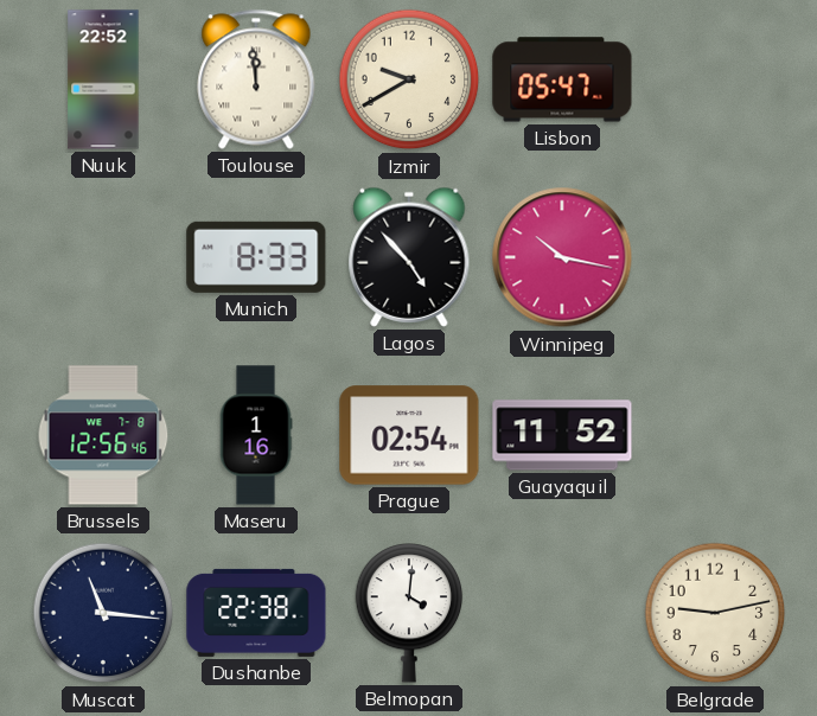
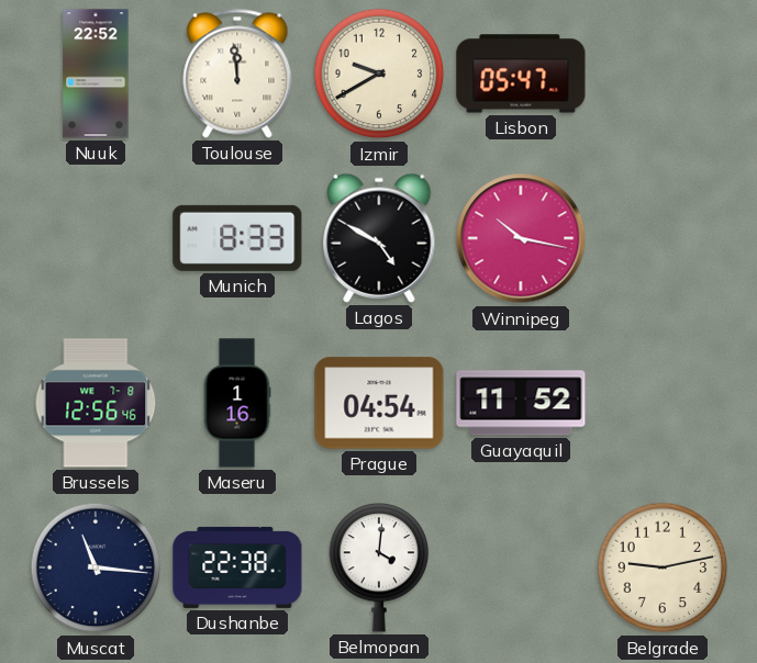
Lagos: 4:53 -> 4:50 (379, 238)
Prague: 02:54 -> 04:54 (379, 403)
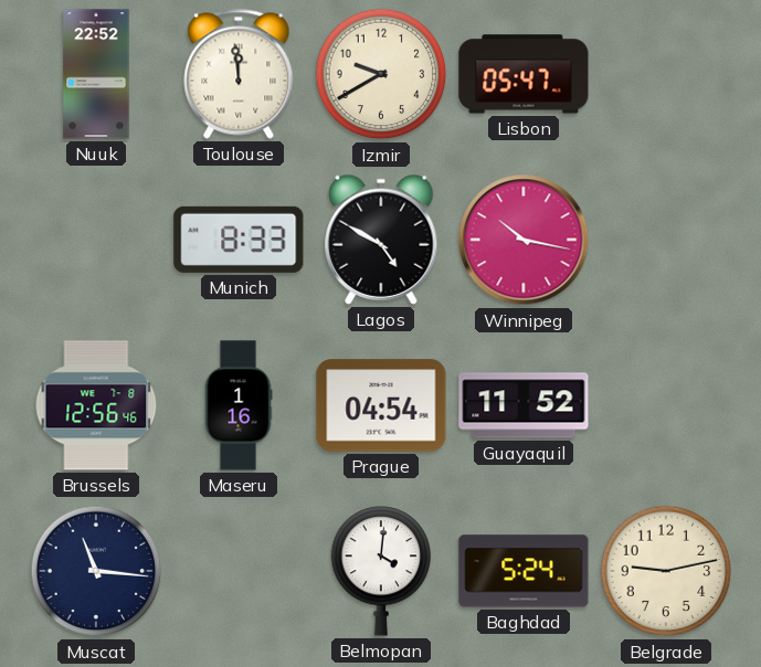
Dushanbe: 22:38 -> none (237, 568)
Baghdad: none -> 5:24 (524, 571)
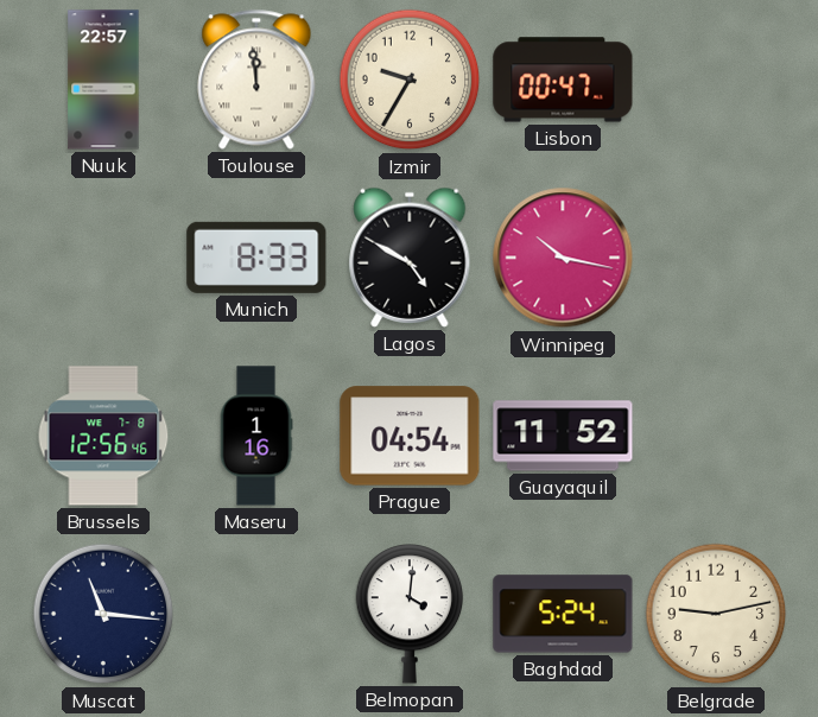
Nuuk: 22:52 -> 22:57 (103, 80)
Izmir: 9:40 -> 9:35 (410, 80)
Lisbon: 05:47 -> 00:47 (563, 80)
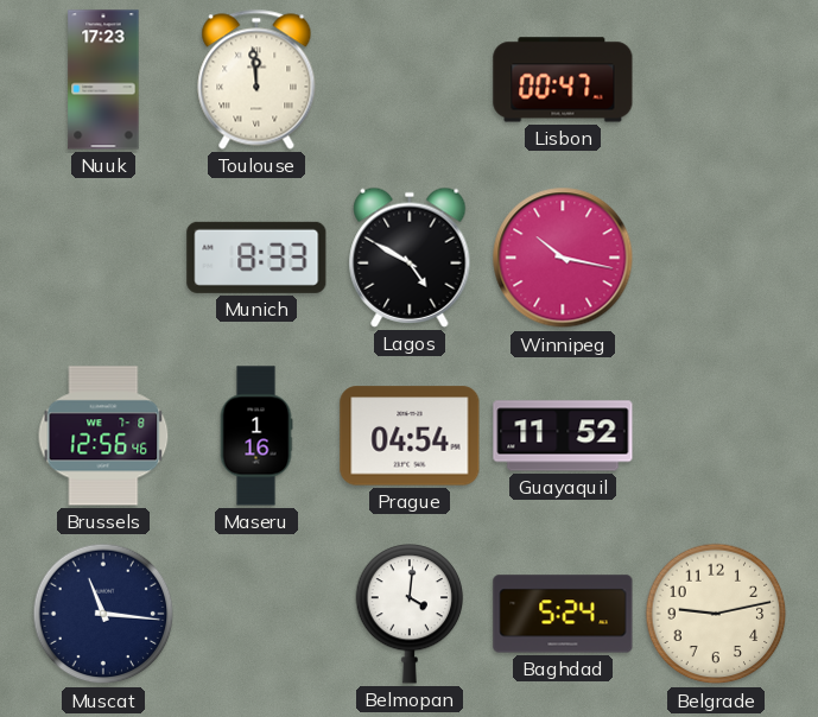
Nuuk: 22:57 -> 17:23 (103, 80)
Izmir: 9:35 -> none (410, 80)
